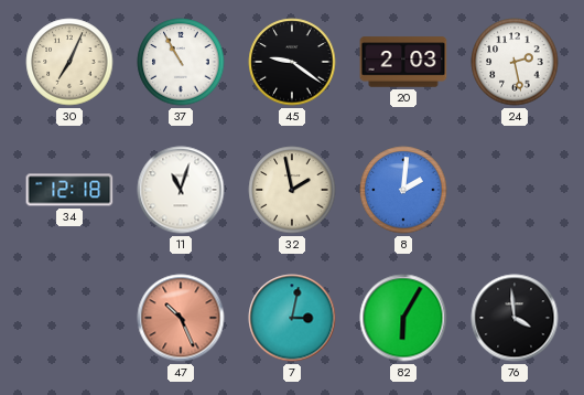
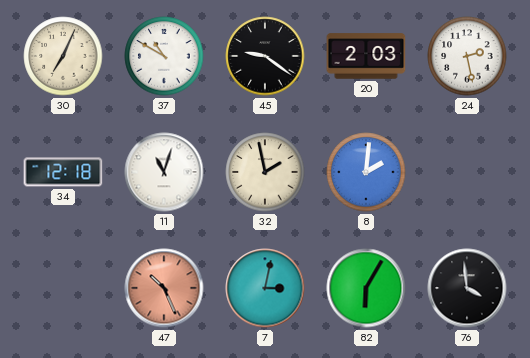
37: 10:55 -> 10:50 (164, 56)
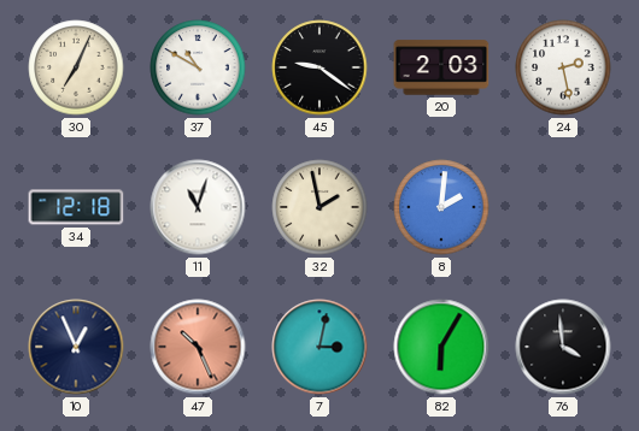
10: none -> 12:56 (76, 347)
